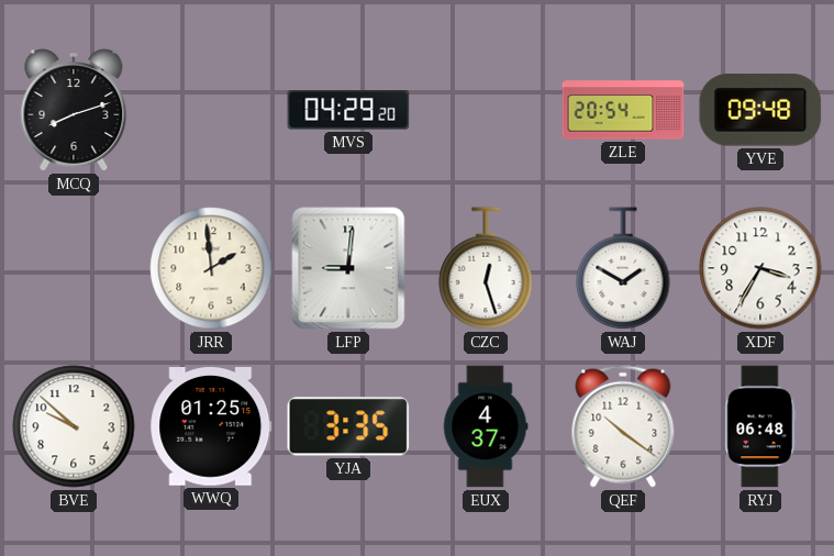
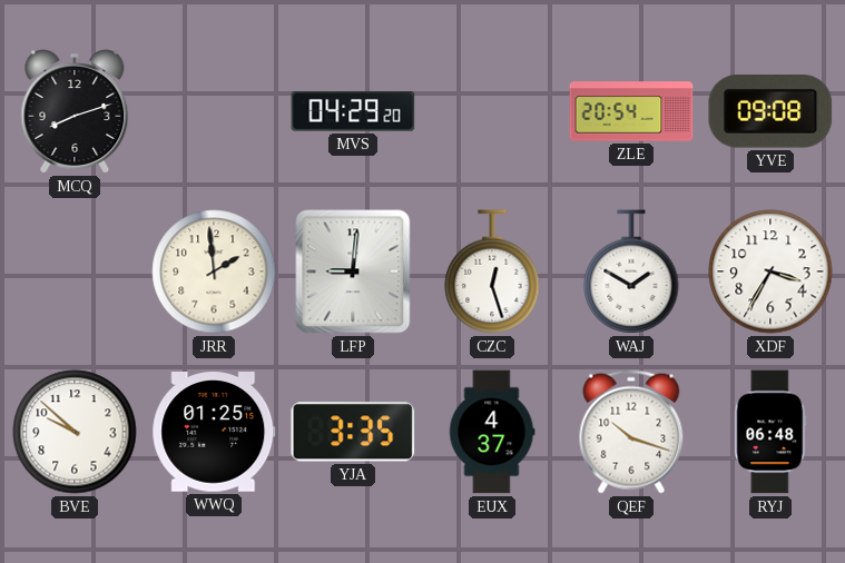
YVE: 09:48 -> 09:08 (770, 112)
QEF: 10:21 -> 10:18 (631, 432)
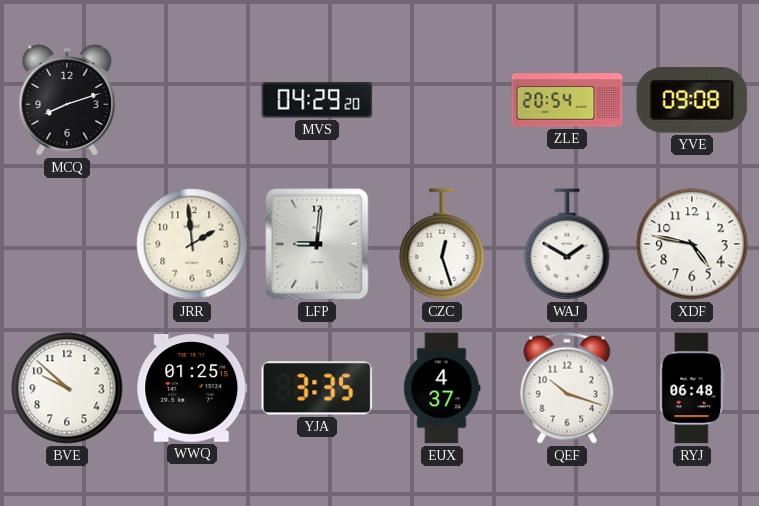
XDF: 3:35 -> 4:47 (692, 244)
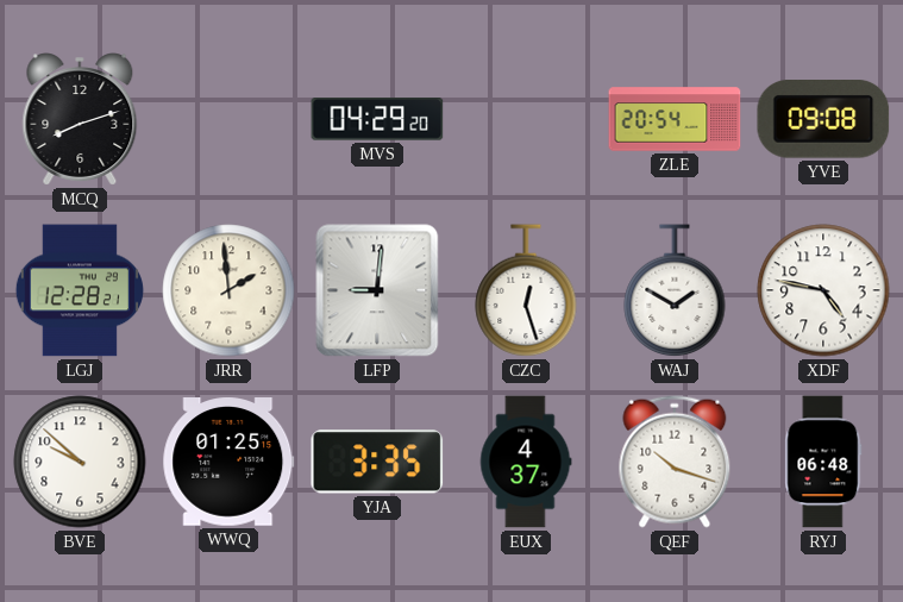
LGJ: none -> 12:28 (80, 290)
